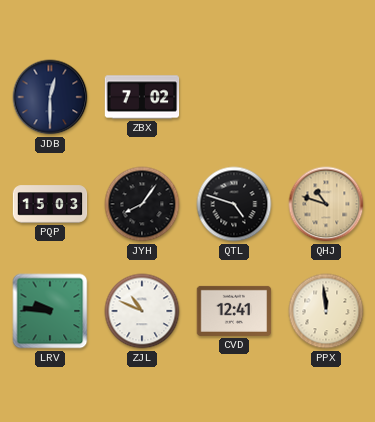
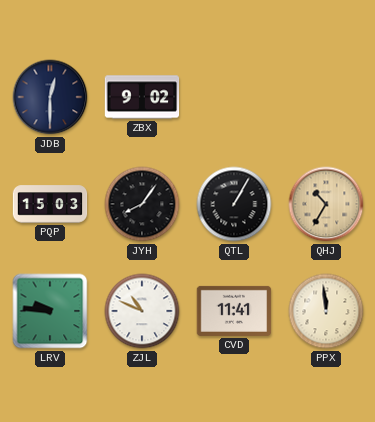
ZBX: 7:02 -> 9:02 (142, 97)
QTL: 4:48 -> 1:05 (234, 204)
QHJ: 10:48 -> 10:35 (326, 204)
CVD: 12:41 -> 11:41 (234, 311)
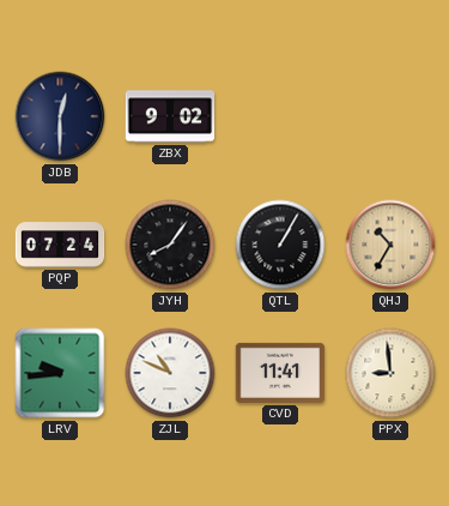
PQP: 15:03 -> 07:24 (60, 245)
LRV: 9:46 -> 9:44 (60, 373)
PPX: 11:59 -> 8:59 (390, 373)
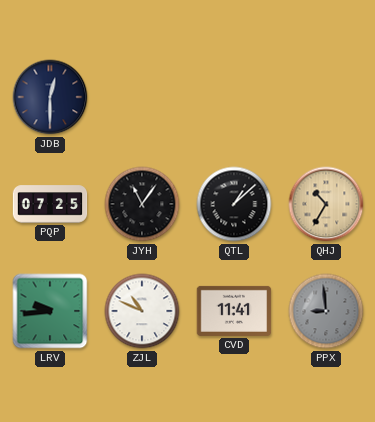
ZBX: 9:02 -> none (170, 116)
PQP: 07:24 -> 07:25 (50, 204)
JYH: 8:06 -> 11:06 (142, 204)
QTL: 1:05 -> 1:08 (234, 204)
PPX dial: cream -> grey (326, 311)
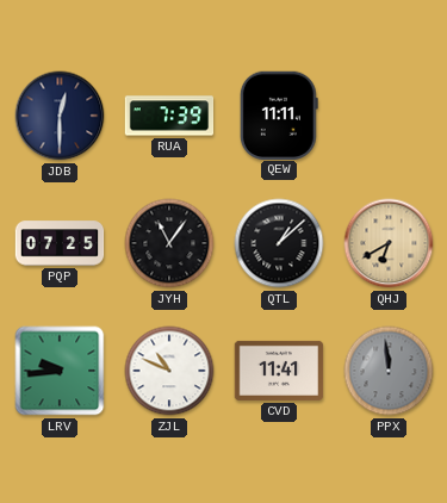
RUA: none -> 7:39 (169, 116)
QEW: none -> 11:11 (279, 114)
QHJ: 10:35 -> 6:40 (389, 243)
PPX: 8:59 -> 11:59 (389, 371)
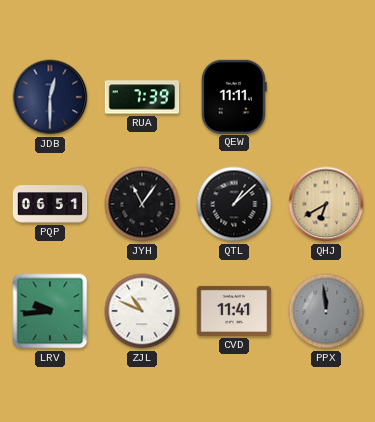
PQP: 07:25 -> 06:51 (50, 204)
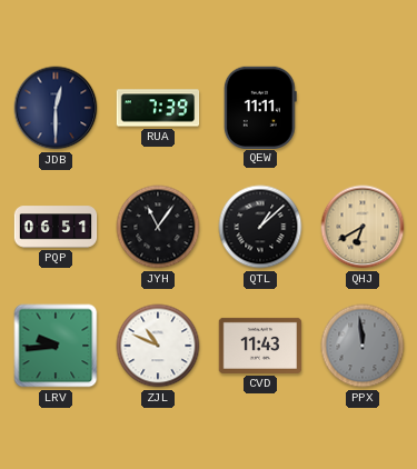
CVD: 11:41 -> 11:43 (260, 346)
